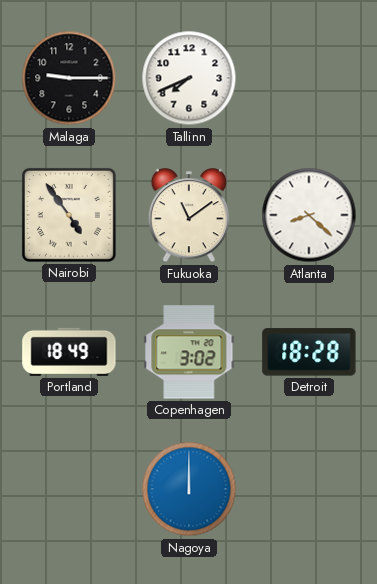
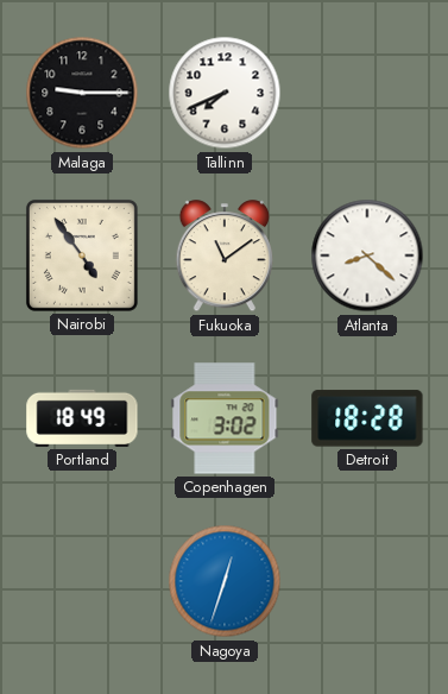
Nagoya: 12:00 -> 12:33 (225, 581)
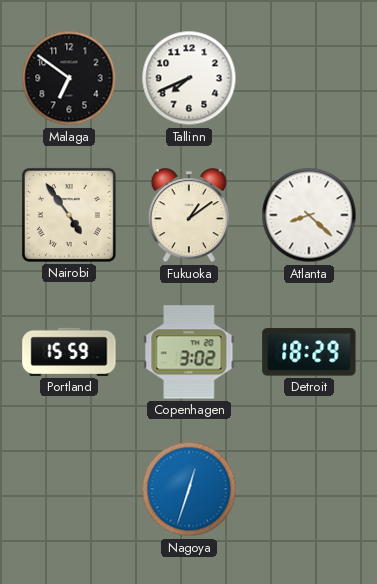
Malaga: 9:15 -> 6:51 (69, 78)
Fukuoka: 11:09 -> 1:09 (189, 216)
Portland: 18:49 -> 15:59 (69, 352)
Detroit: 18:28 -> 18:29 (309, 352)
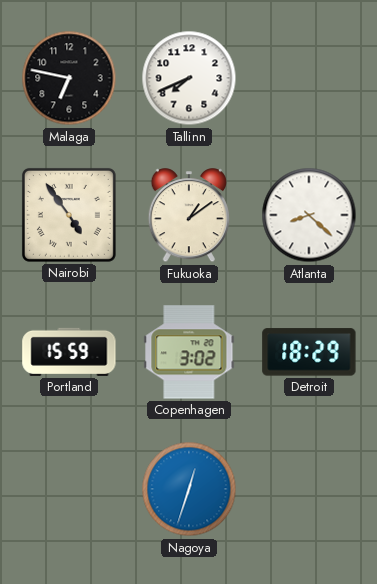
Malaga: 6:51 -> 6:47 (69, 78)
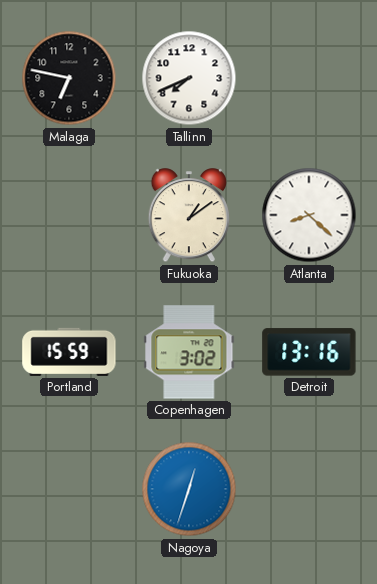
Nairobi: 4:54 -> none (69, 215)
Detroit: 18:29 -> 13:16 (309, 352)
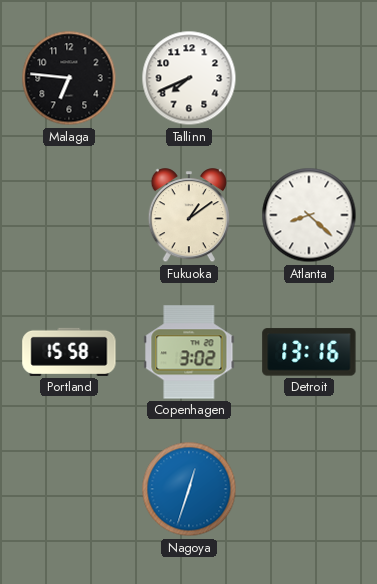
Malaga: 6:47 -> 6:46 (69, 78)
Portland: 15:59 -> 15:58 (69, 352)
